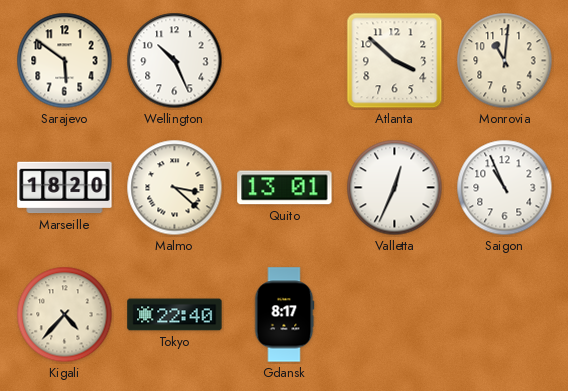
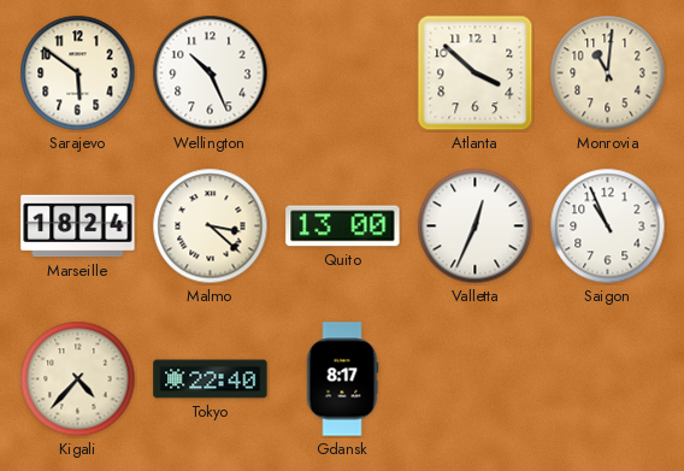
Marseille: 18:20 -> 18:24 (78, 226)
Quito: 13:01 -> 13:00 (343, 226)
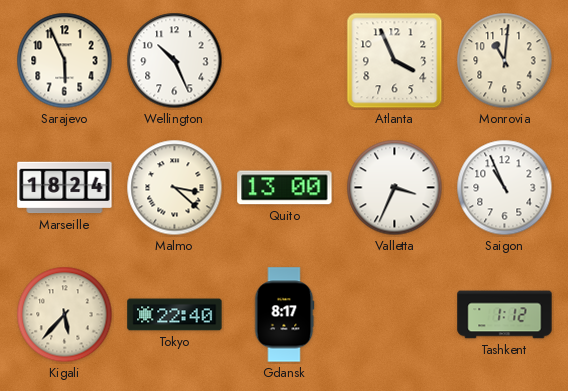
Sarajevo: 5:51 -> 5:56 (65, 61)
Atlanta: 3:52 -> 3:56 (395, 61)
Valletta: 12:34 -> 3:34 (395, 188)
Kigali: 4:37 -> 5:37 (65, 315)
Tashkent: none -> 1:12 (505, 315)
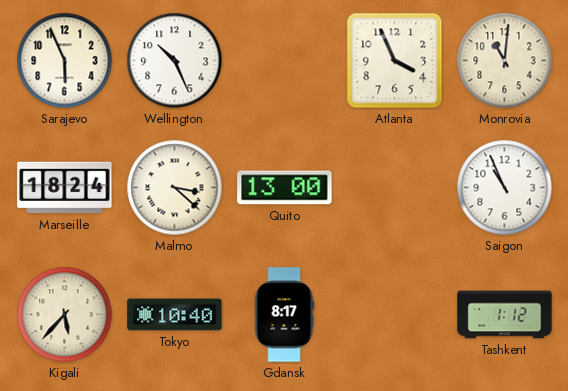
Valletta: 3:34 -> none (395, 188)
Tokyo: 22:40 -> 10:40 (175, 315)
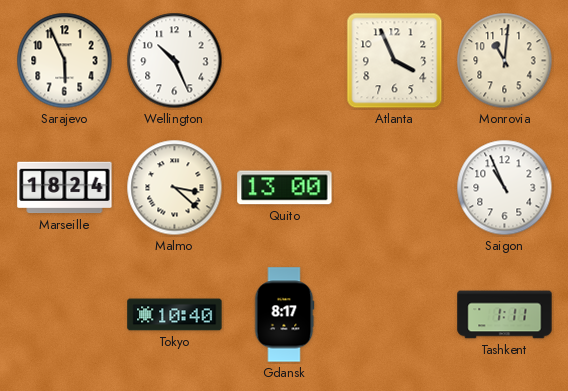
Kigali: 5:37 -> none (65, 315)
Tashkent: 1:12 -> 1:11 (505, 315)
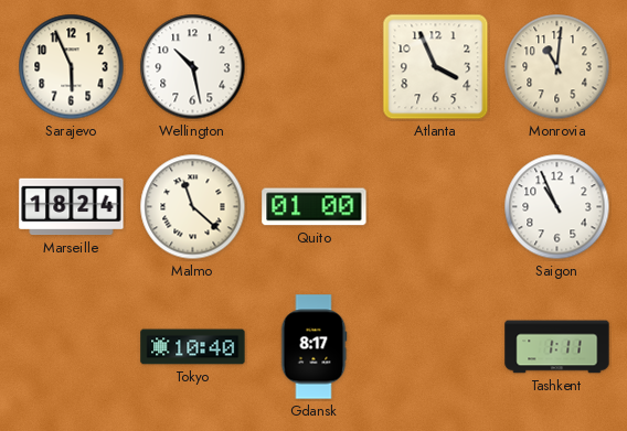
Wellington: 10:26 -> 10:28 (193, 67)
Malmo: 3:22 -> 11:22 (193, 207)
Quito: 13:00 -> 01:00 (315, 207)
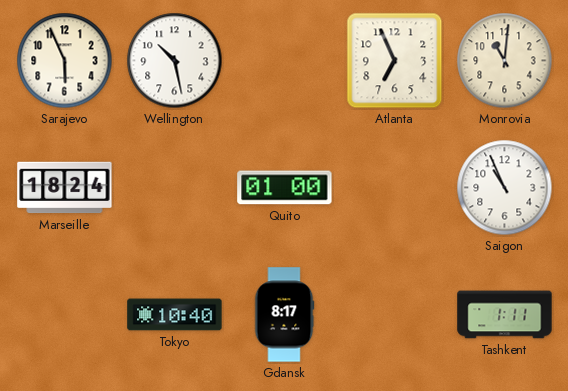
Atlanta: 3:56 -> 6:56 (395, 61)
Malmo: 11:22 -> none (193, 207)
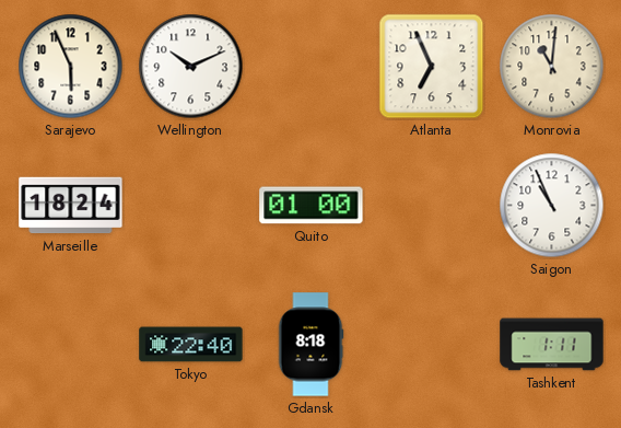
Wellington: 10:28 -> 10:11 (191, 67)
Tokyo: 10:40 -> 22:40 (191, 345)
Gdansk: 8:17 -> 8:18 (310, 345)
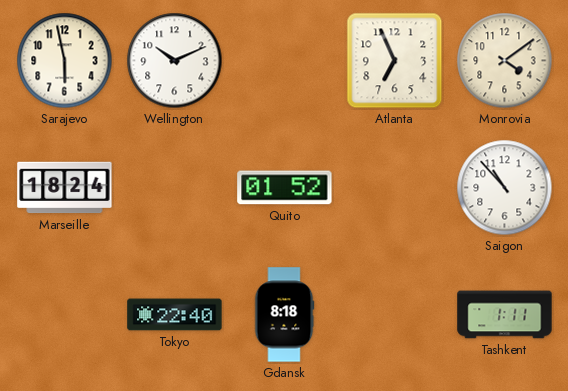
Sarajevo: 5:56 -> 5:58 (65, 61)
Monrovia: 11:01 -> 4:09 (505, 61)
Quito: 01:00 -> 01:52 (285, 188)
Saigon: 10:56 -> 10:53 (505, 188)
